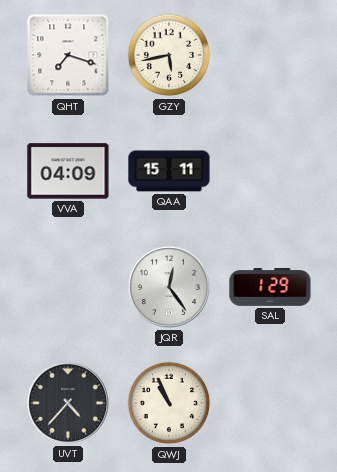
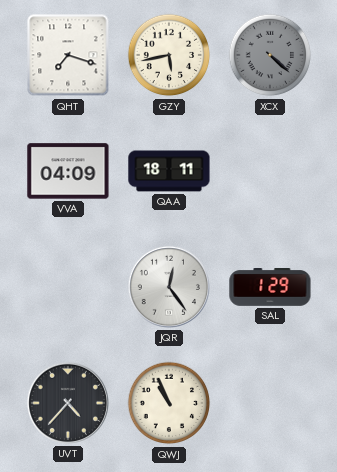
XCX: none -> 4:22 (270, 55)
QAA: 15:11 -> 18:11 (169, 171)
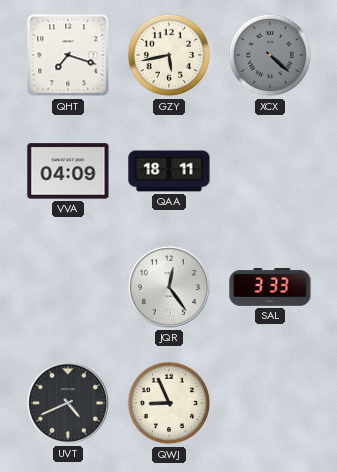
SAL: 1:29 -> 3:33 (270, 288)
UVT: 4:37 -> 4:41 (68, 403)
QWJ: 10:56 -> 8:56 (169, 403)
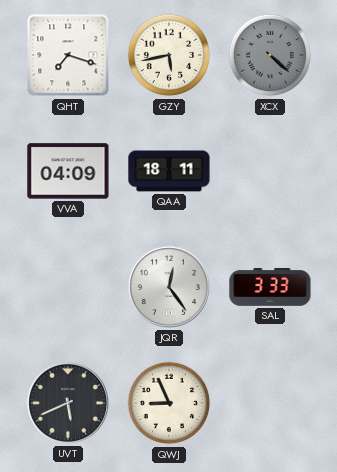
UVT: 4:41 -> 5:41 (68, 403)
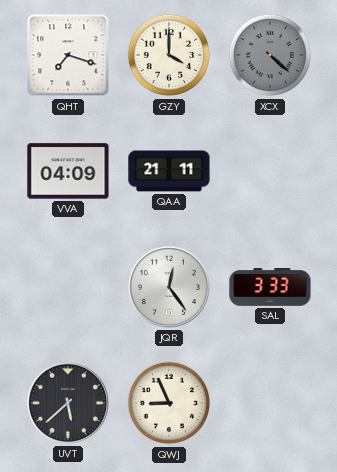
GZY: 5:43 -> 4:00 (169, 55)
QAA: 18:11 -> 21:11 (169, 171)
UVT: 5:41 -> 5:38 (68, 403)
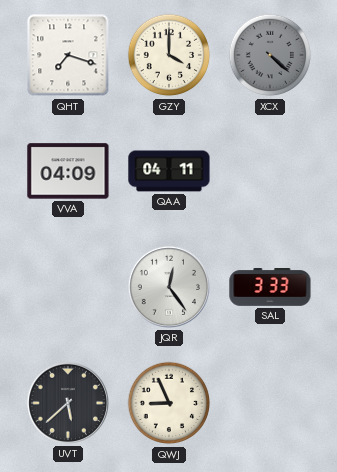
QAA: 21:11 -> 04:11 (169, 171)
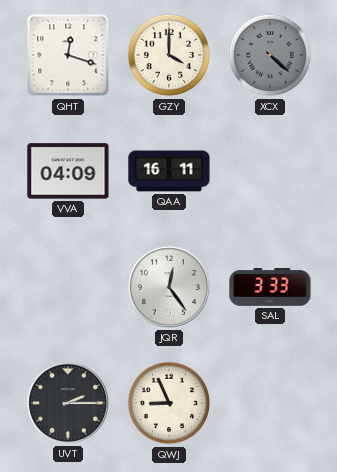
QHT: 7:18 -> 12:18 (68, 55)
QAA: 04:11 -> 16:11 (169, 171)
UVT: 5:38 -> 2:15 (68, 403)
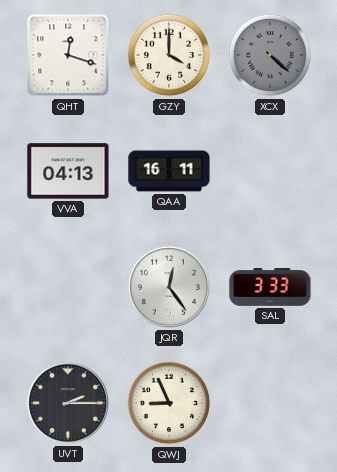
VVA: 04:09 -> 04:13 (68, 171)
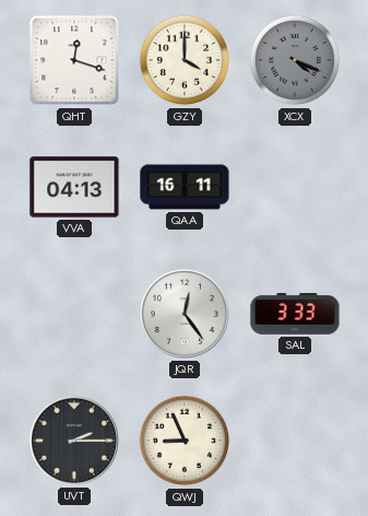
XCX: 4:22 -> 4:19 (295, 60)
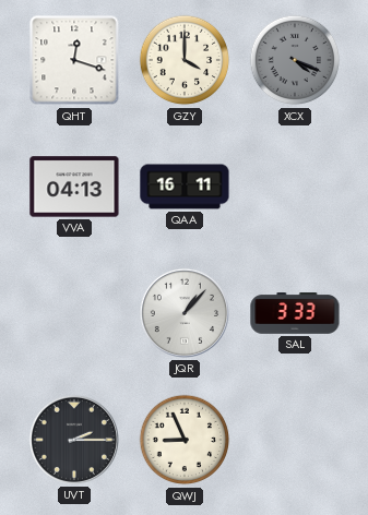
JQR: 12:24 -> 1:07 (185, 313)
